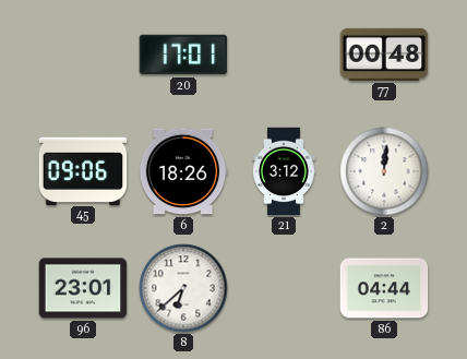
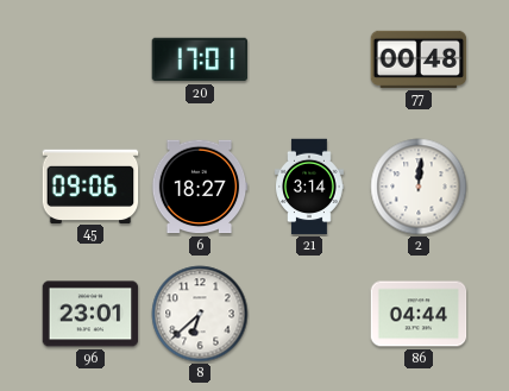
6: 18:26 -> 18:27 (200, 187)
21: 3:12 -> 3:14 (309, 187)
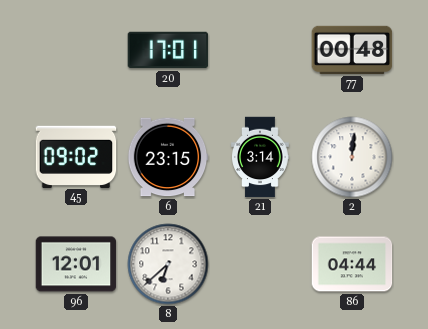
45: 09:06 -> 09:02 (76, 156)
6: 18:27 -> 23:15 (168, 157)
96: 23:01 -> 12:01 (76, 264)
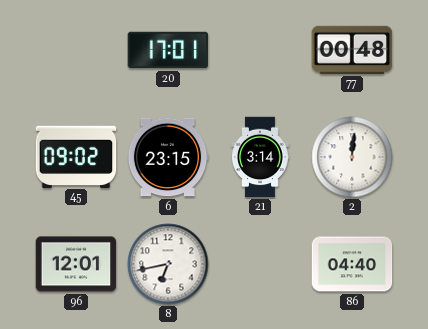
8: 6:38 -> 6:43 (168, 264)
86: 04:44 -> 04:40 (352, 264)
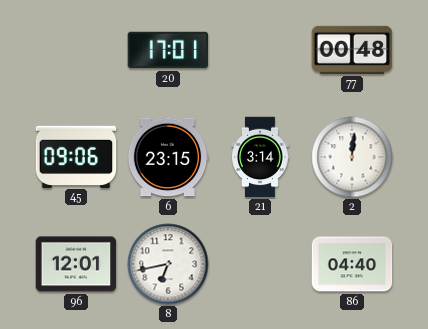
45: 09:02 -> 09:06 (76, 156)
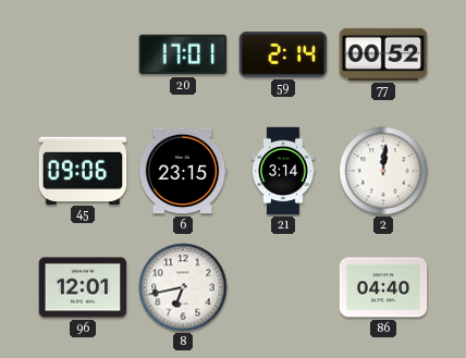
59: none -> 2:14 (283, 54)
77: 00:48 -> 00:52 (383, 54)
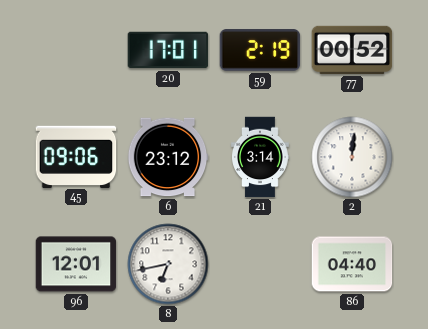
59: 2:14 -> 2:19 (260, 50)
6: 23:15 -> 23:12 (168, 157)
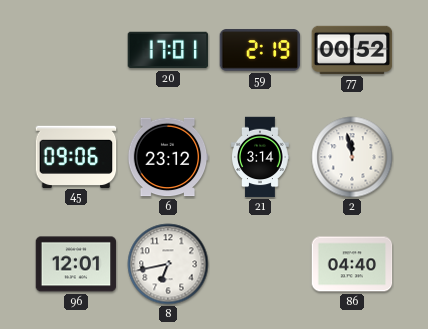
2: 12:01 -> 11:58 (352, 157)
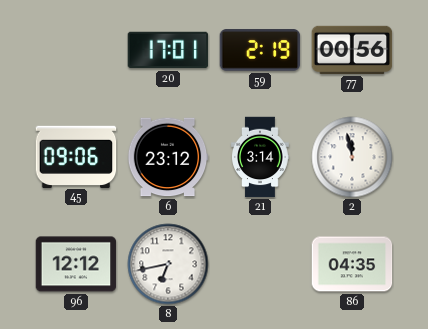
77: 00:52 -> 00:56 (352, 50)
96: 12:01 -> 12:12 (76, 264)
86: 04:40 -> 04:35 (352, 264)
